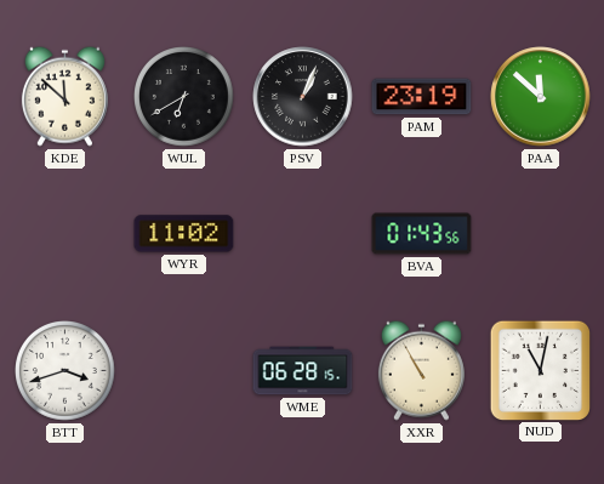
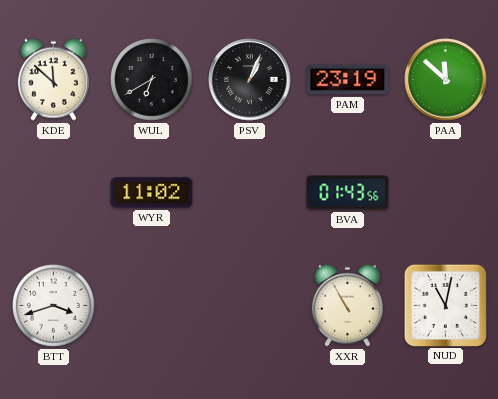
WME: 06:28 -> none (303, 371)
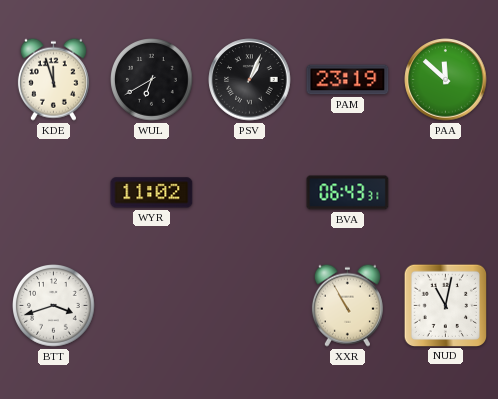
KDE: 11:52 -> 11:57 (53, 79)
BVA: 01:43 -> 06:43 (348, 193)
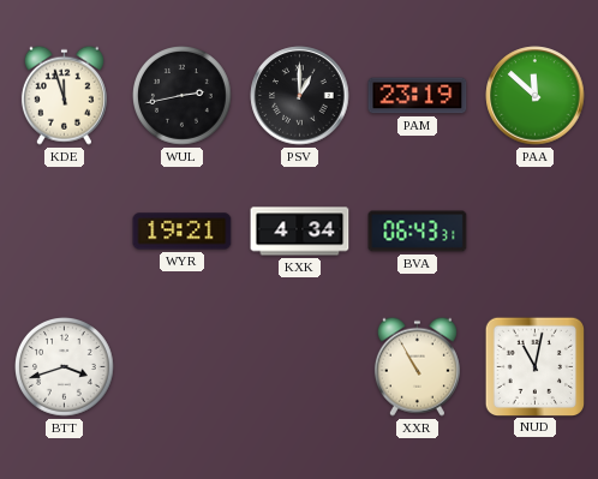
WUL: 6:40 -> 2:43 (183, 96)
PSV: 1:04 -> 1:00 (300, 96)
WYR: 11:02 -> 19:21 (183, 232)
KXK: none -> 4:34 (300, 232)
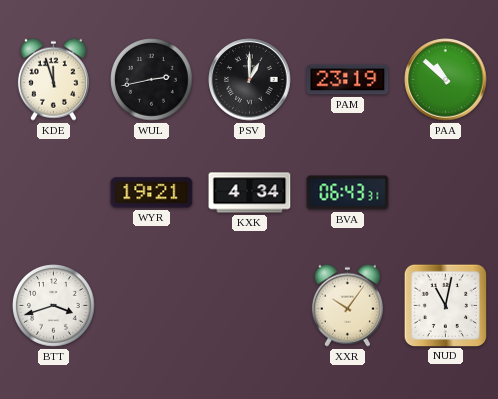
PAA: 11:52 -> 10:52 (446, 80)
XXR: 10:55 -> 10:06 (347, 305)
